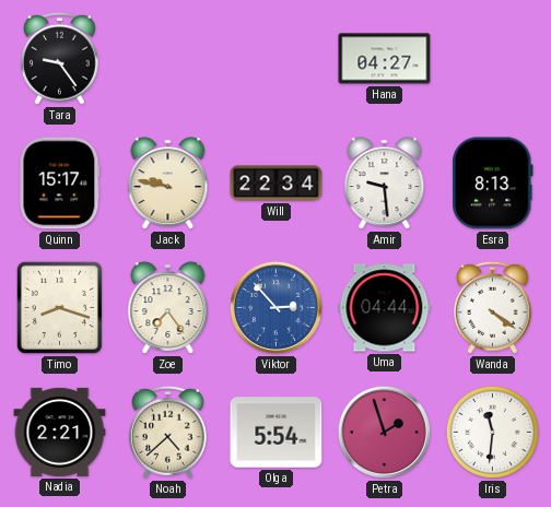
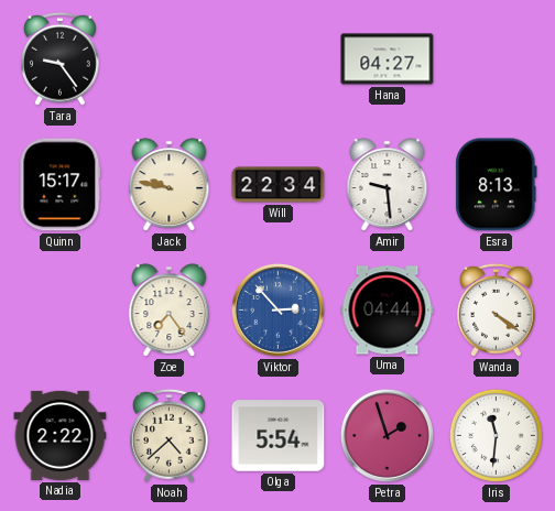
Timo: 8:18 -> none (59, 307)
Nadia: 2:21 -> 2:22 (61, 435)
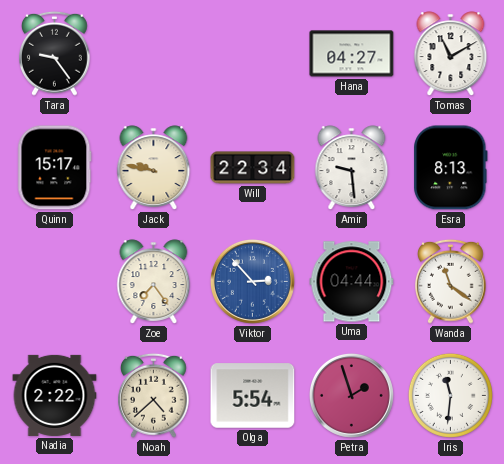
Tomas: none -> 11:10 (451, 54)
Wanda: 4:21 -> 11:21 (451, 281)
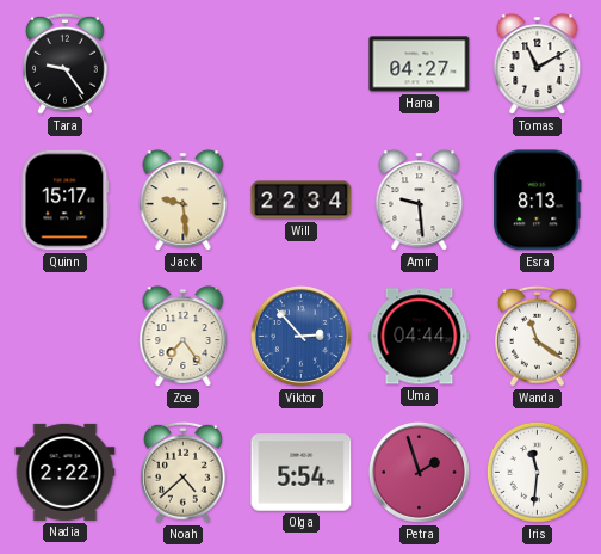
Jack: 9:47 -> 9:29 (184, 201)
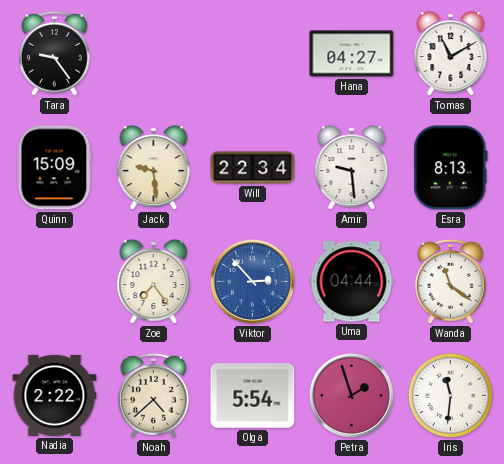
Quinn: 15:17 -> 15:09 (55, 168)
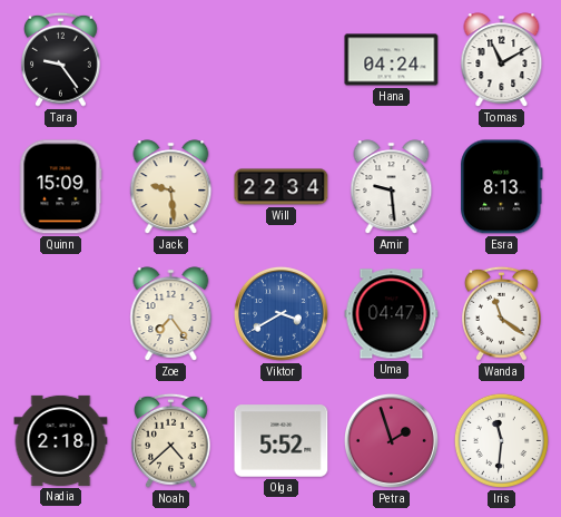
Hana: 04:27 -> 04:24 (392, 60)
Viktor: 2:53 -> 3:40 (280, 313)
Uma: 04:44 -> 04:47 (392, 314)
Nadia: 2:22 -> 2:18 (61, 440)
Olga: 5:54 -> 5:52 (282, 441)
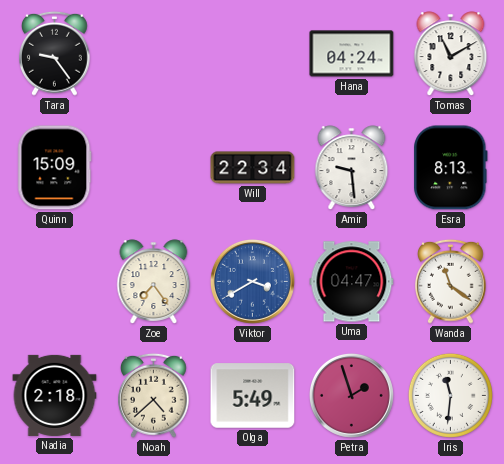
Jack: 9:29 -> none (171, 187)
Olga: 5:52 -> 5:49 (253, 396)
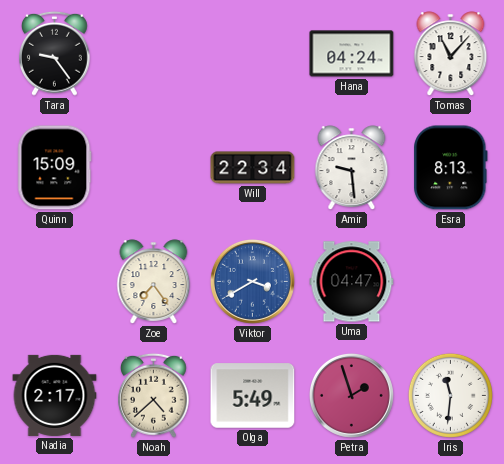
Tomas: 11:10 -> 11:07 (451, 54)
Wanda: 11:21 -> none (451, 281)
Nadia: 2:18 -> 2:17 (55, 395)
